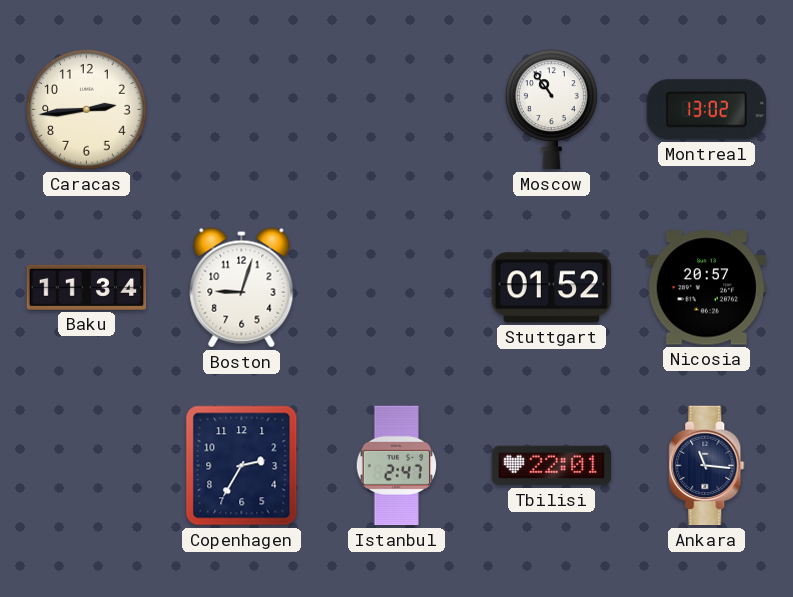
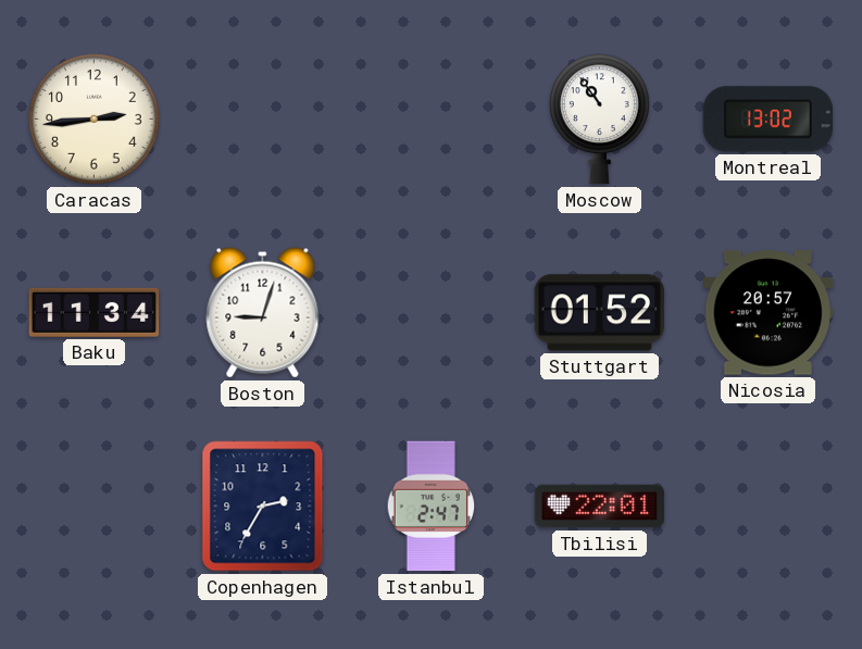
Ankara: 11:16 -> none (707, 466)
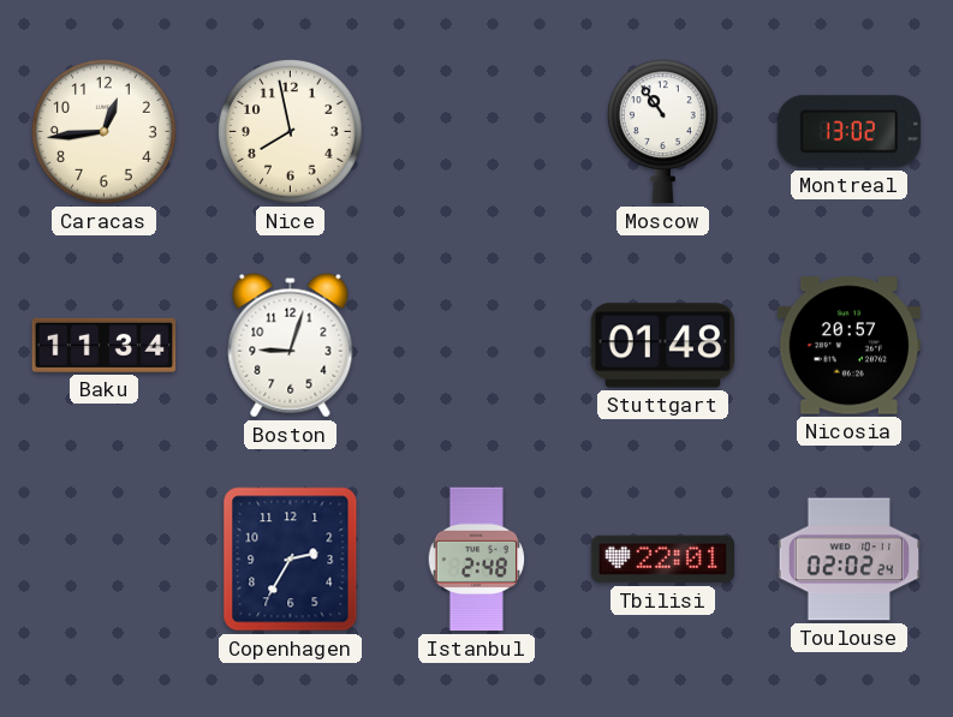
Caracas: 2:44 -> 12:44 (105, 132)
Nice: none -> 7:58 (291, 132)
Stuttgart: 01:52 -> 01:48 (663, 346)
Istanbul: 2:47 -> 2:48 (477, 560)
Toulouse: none -> 02:02 (850, 560)
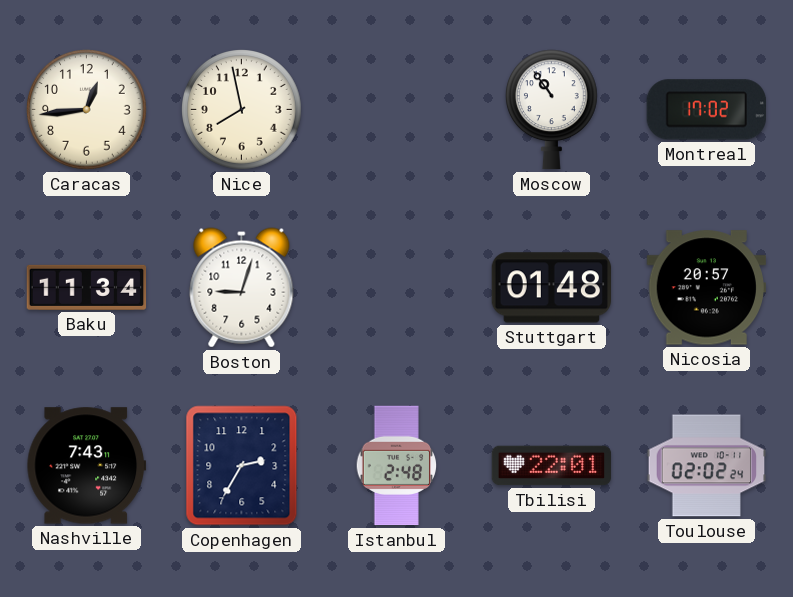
Montreal: 13:02 -> 17:02 (706, 110)
Nashville: none -> 7:43 (86, 466)
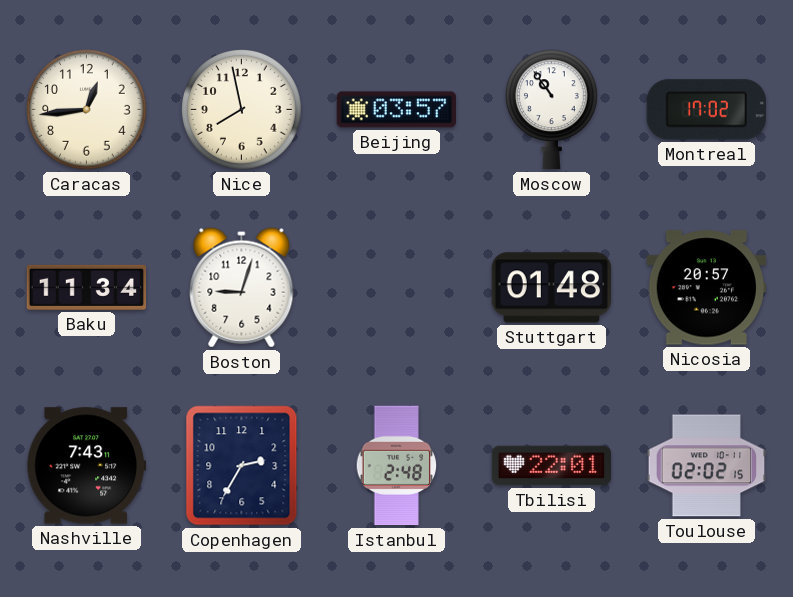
Beijing: none -> 03:57 (396, 110)
Toulouse: 02:02:24 -> 02:02:15 (707, 466)
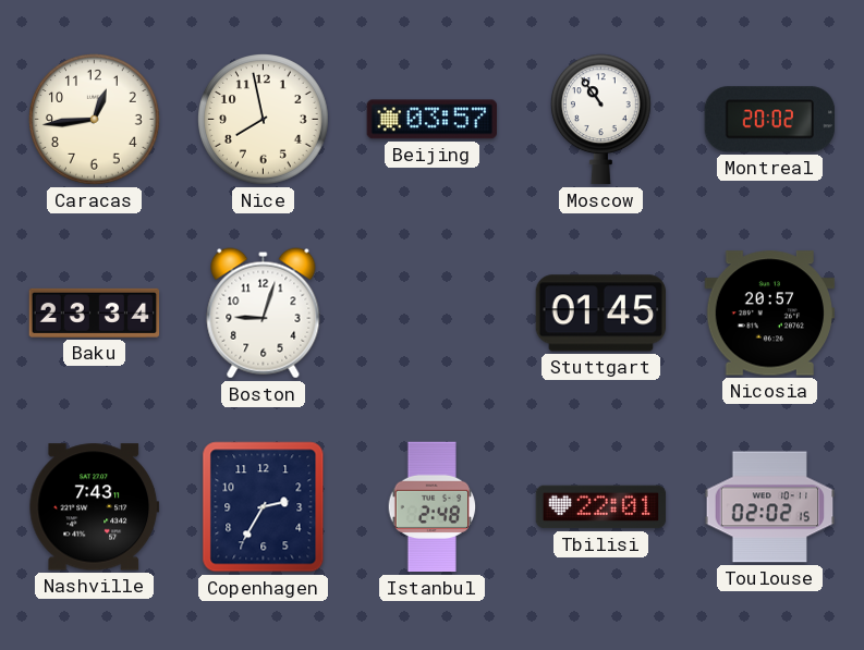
Montreal: 17:02 -> 20:02 (769, 120)
Baku: 11:34 -> 23:34 (95, 312)
Stuttgart: 01:48 -> 01:45 (601, 314)
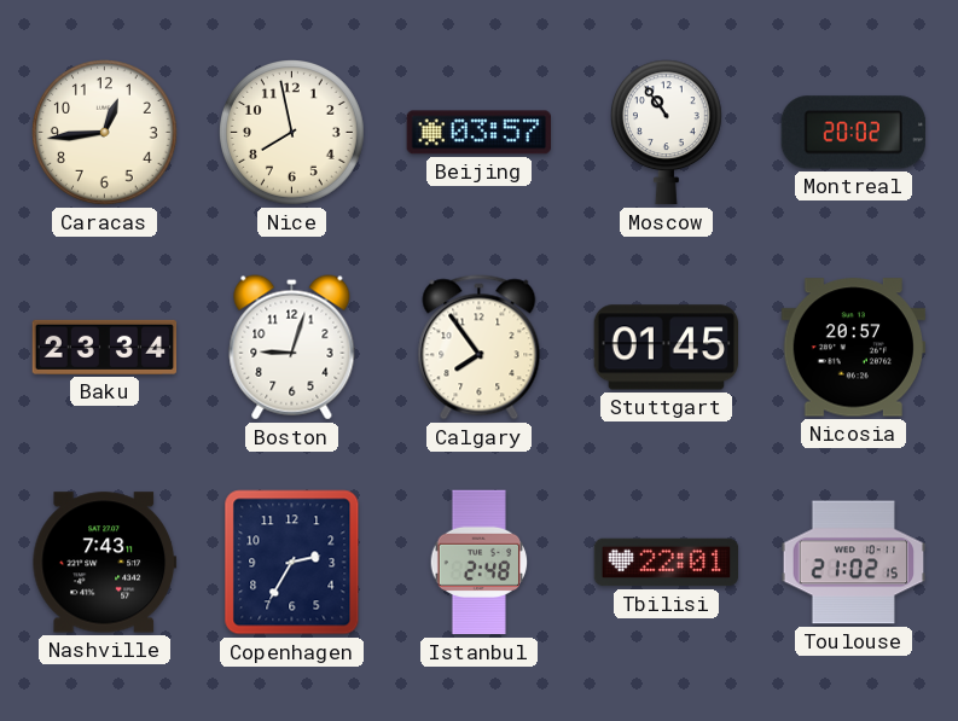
Calgary: none -> 7:54 (480, 348)
Toulouse: 02:02 -> 21:02 (854, 563)
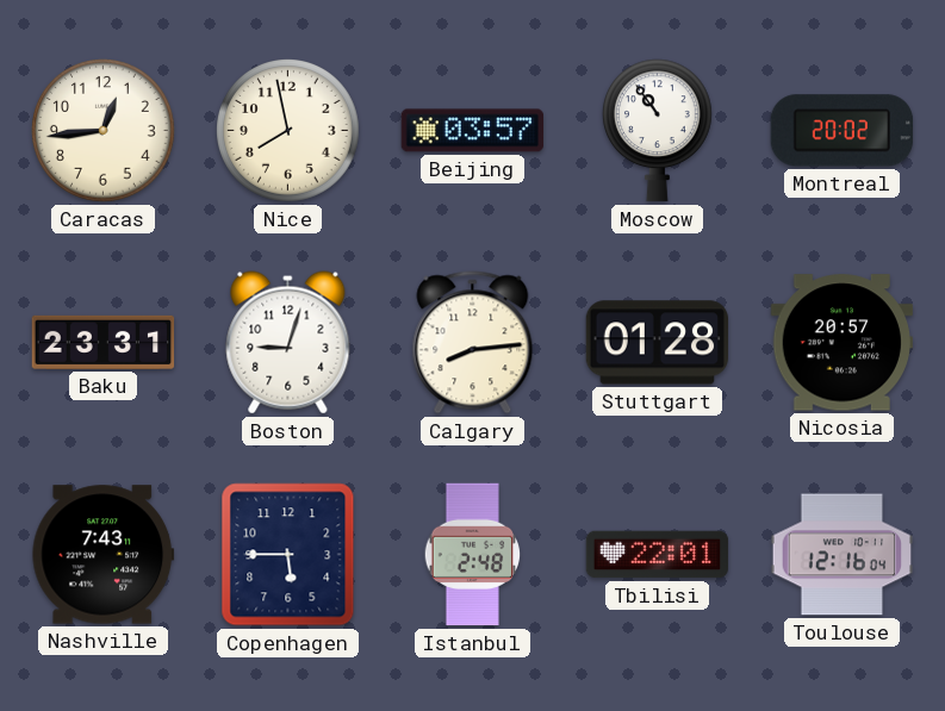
Baku: 23:34 -> 23:31 (104, 342)
Calgary: 7:54 -> 8:14 (473, 343)
Stuttgart: 01:45 -> 01:28 (658, 343)
Copenhagen: 2:35 -> 5:45 (288, 555)
Toulouse: 21:02 -> 12:16 (843, 555)
